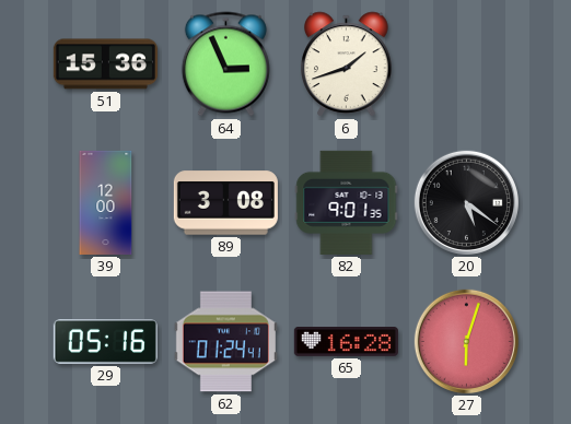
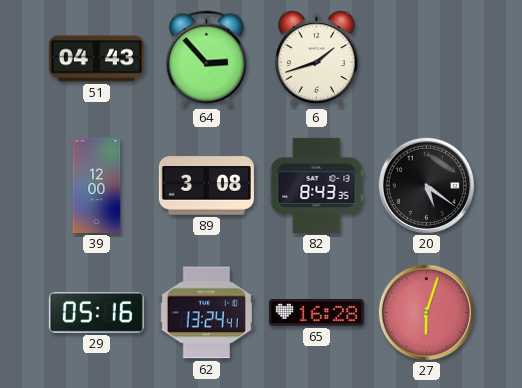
51: 15:36 -> 04:43 (96, 59)
64: 2:56 -> 2:53 (206, 59)
82: 9:01 -> 8:43 (317, 185)
62: 01:24 -> 13:24 (206, 313)
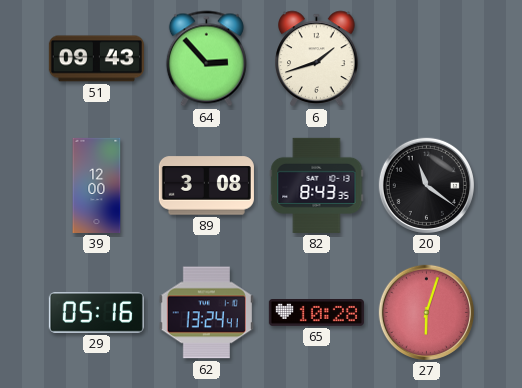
51: 04:43 -> 09:43 (96, 59)
20: 5:21 -> 11:21 (426, 185)
65: 16:28 -> 10:28 (316, 313)
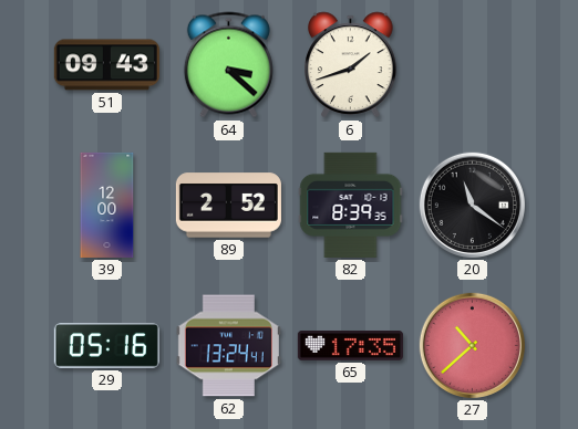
64: 2:53 -> 3:22 (228, 65)
89: 3:08 -> 2:52 (228, 206)
82: 8:43 -> 8:39 (351, 205)
65: 10:28 -> 17:35 (350, 346)
27: 6:03 -> 10:38 (472, 345)
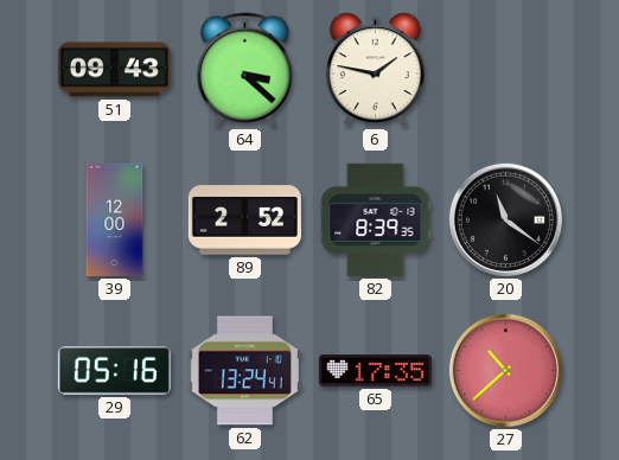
6: 1:42 -> 1:47 (376, 70)
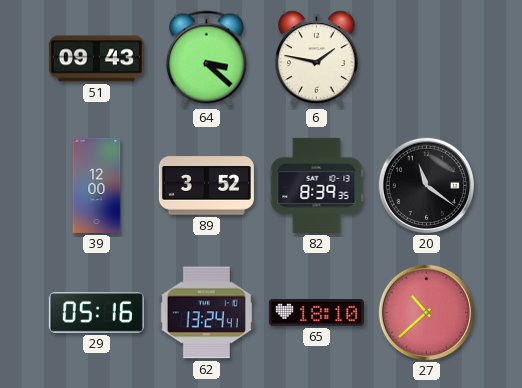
89: 2:52 -> 3:52 (206, 186)
65: 17:35 -> 18:10 (316, 313)
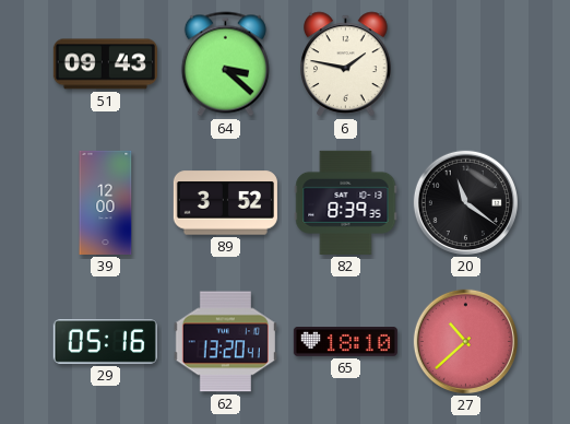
62: 13:24 -> 13:20 (225, 342)
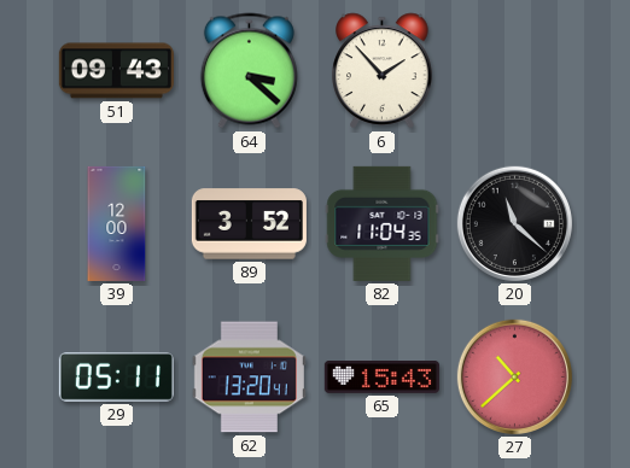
6: 1:47 -> 1:53 (383, 71)
82: 8:39 -> 11:04 (383, 223)
20: 11:21 -> 11:22 (514, 223)
29: 05:16 -> 05:11 (116, 378)
65: 18:10 -> 15:43 (381, 378)
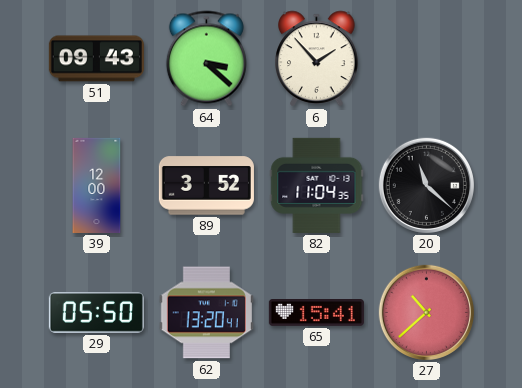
29: 05:11 -> 05:50 (96, 313)
65: 15:43 -> 15:41 (316, 313)
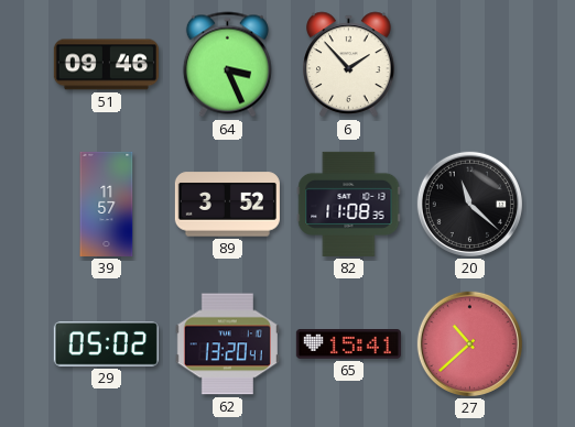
51: 09:43 -> 09:46 (106, 65)
64: 3:22 -> 3:26 (227, 65)
39: 12:00 -> 11:57 (107, 204)
82: 11:04 -> 11:08 (349, 204)
29: 05:50 -> 05:02 (106, 344)
